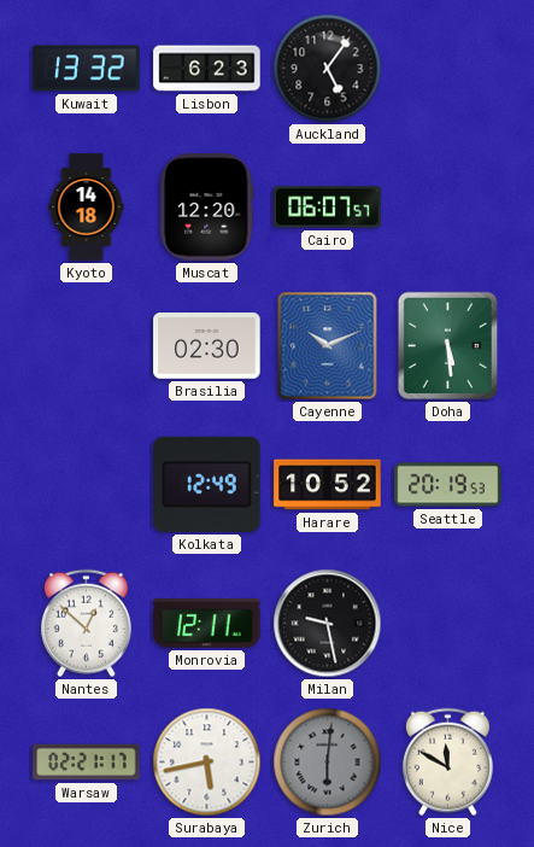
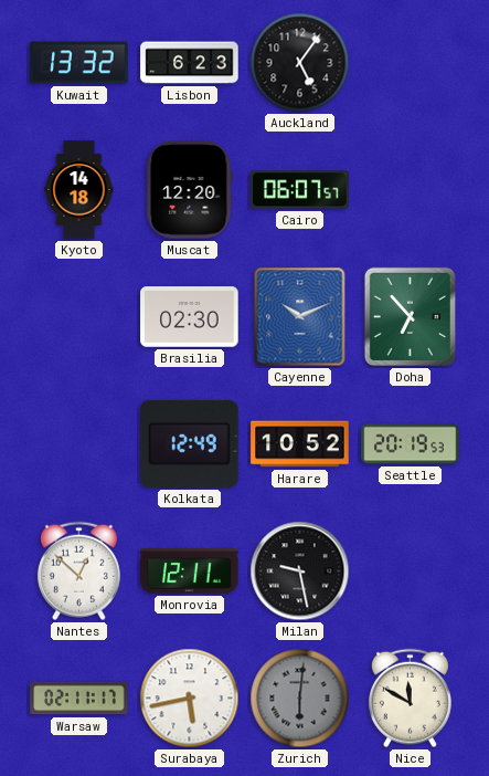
Doha: 5:29 -> 6:53 (410, 316)
Warsaw: 02:21 -> 02:11 (79, 699)
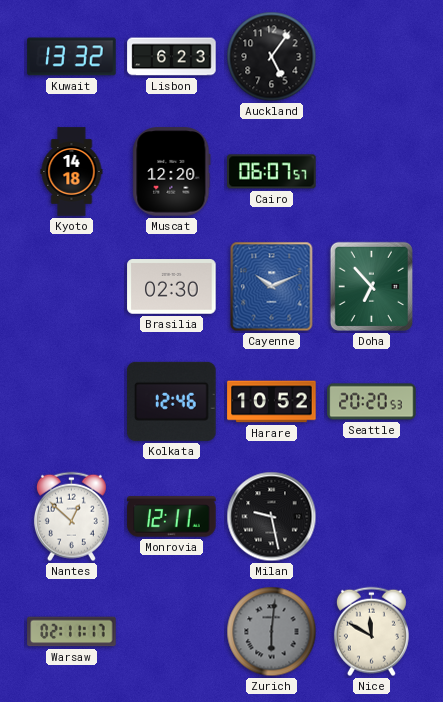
Kolkata: 12:49 -> 12:46 (172, 401)
Seattle: 20:19 -> 20:20 (372, 402)
Surabaya: 5:43 -> none (190, 699)
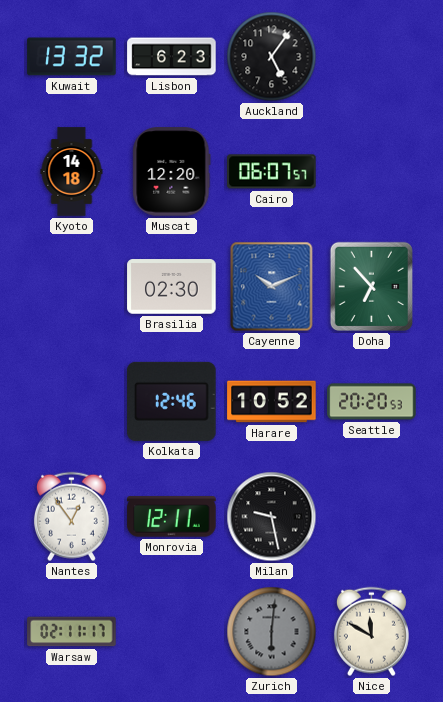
Nantes: 12:52 -> 12:54 (71, 517)
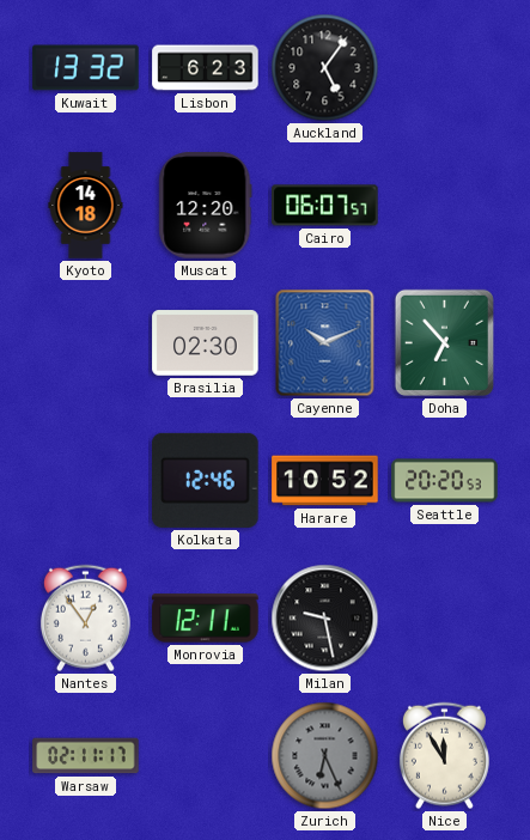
Zurich: 6:01 -> 6:26 (325, 756)
Nice: 11:50 -> 11:55 (444, 756)
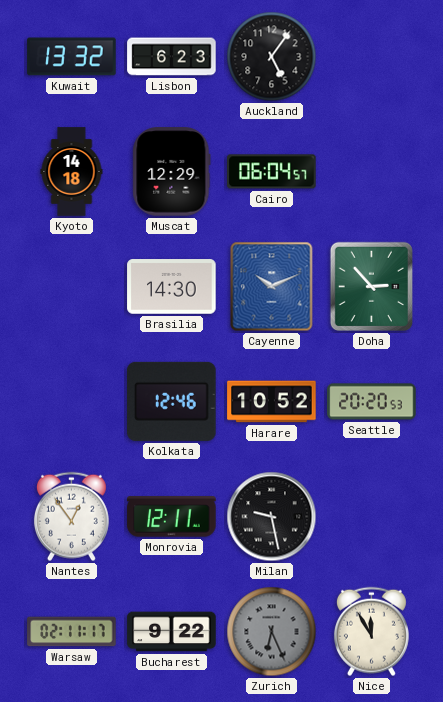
Muscat: 12:20 -> 12:29 (172, 172)
Cairo: 06:07 -> 06:04 (272, 172)
Brasilia: 02:30 -> 14:30 (172, 287)
Doha: 6:53 -> 2:53 (371, 286)
Bucharest: none -> 9:22 (172, 632)
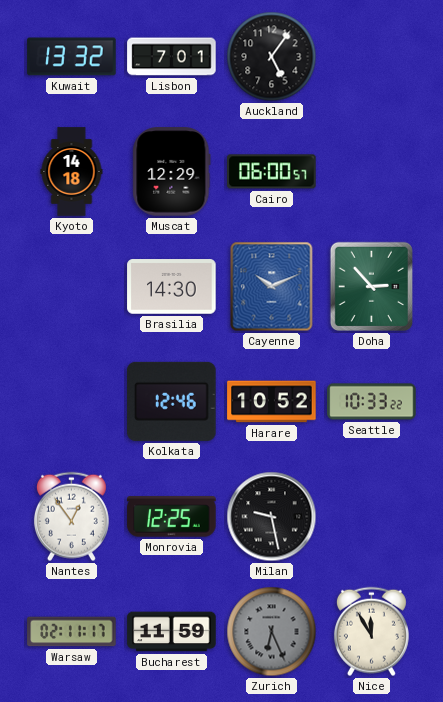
Lisbon: 6:23 -> 7:01 (172, 57)
Cairo: 06:04 -> 06:00 (272, 172)
Seattle: 20:20 -> 10:33 (372, 402)
Monrovia: 12:11 -> 12:25 (172, 517)
Bucharest: 9:22 -> 11:59 (172, 632)
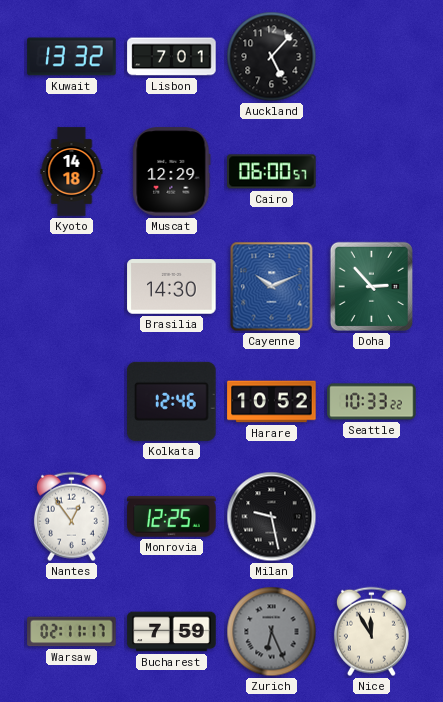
Auckland: 5:06 -> 5:07 (272, 57)
Bucharest: 11:59 -> 7:59 (172, 632)
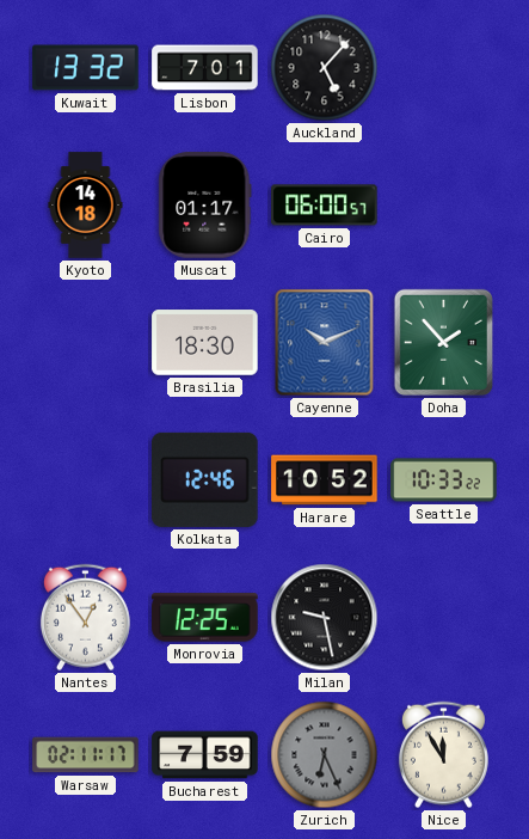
Muscat: 12:29 -> 01:17 (205, 206)
Brasilia: 14:30 -> 18:30 (205, 343)
Doha: 2:53 -> 1:53 (443, 342)
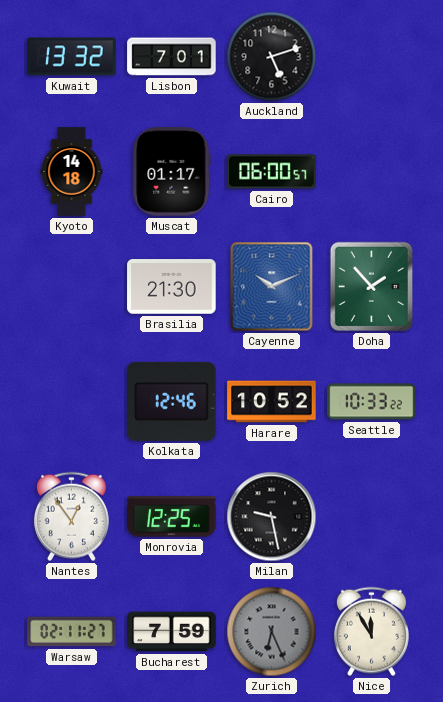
Auckland: 5:07 -> 5:12 (272, 57)
Brasilia: 18:30 -> 21:30 (172, 287)
Warsaw: 02:11:17 -> 02:11:27 (72, 632)
